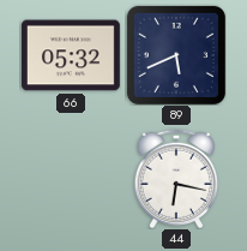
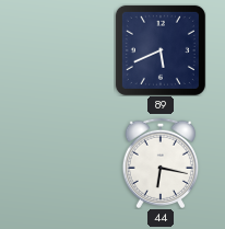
66: 05:32 -> none (71, 55)
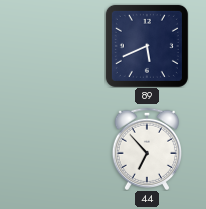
44: 6:17 -> 6:53 (146, 149)
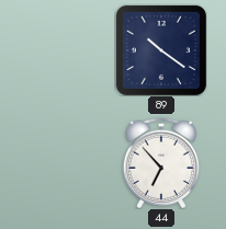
89: 5:41 -> 10:21 (161, 50)
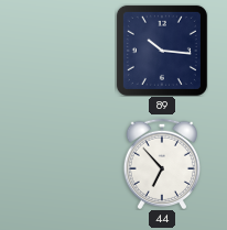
89: 10:21 -> 10:16 (162, 51)
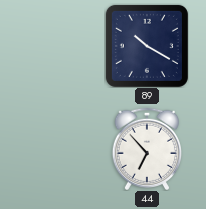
89: 10:16 -> 10:20 (147, 46)
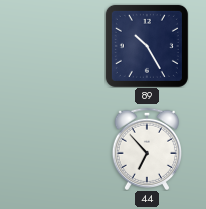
89: 10:20 -> 10:25 (147, 46)
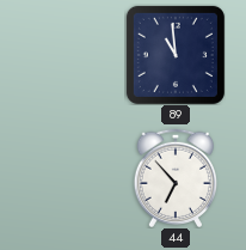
89: 10:25 -> 10:59 (176, 55)
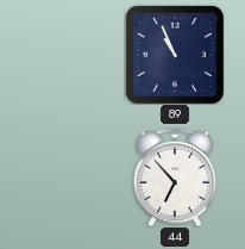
89: 10:59 -> 10:56 (175, 55)
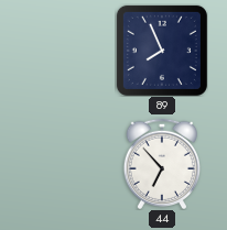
89: 10:56 -> 7:56 (162, 51)
